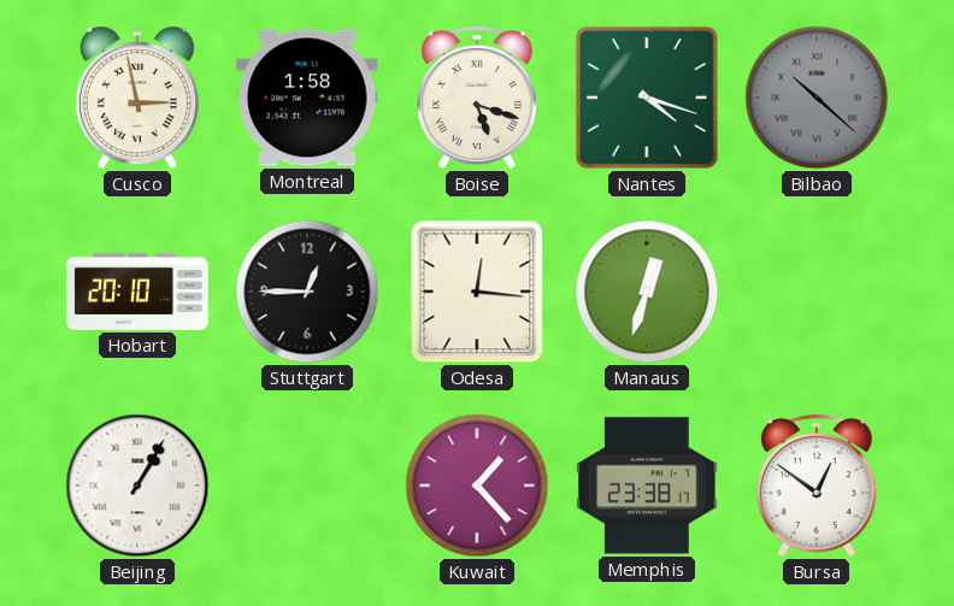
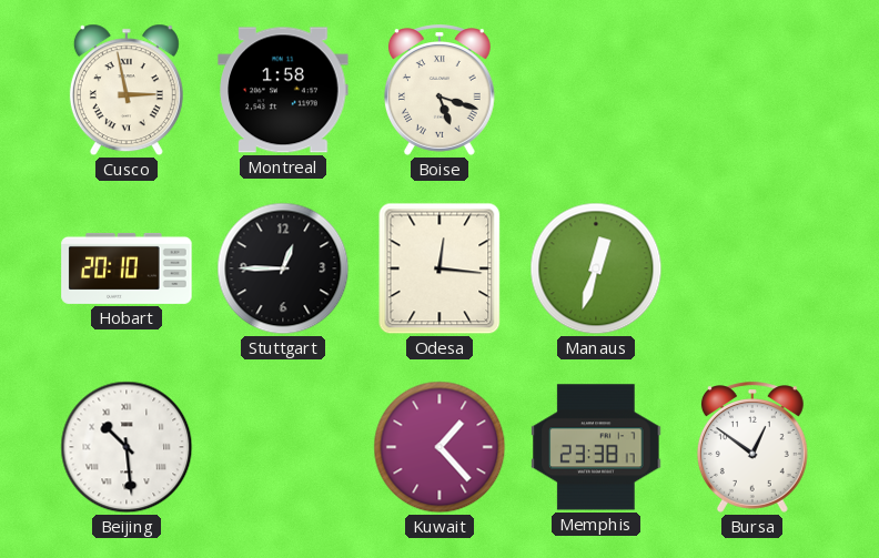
Nantes: 4:18 -> none (647, 98)
Bilbao: 10:22 -> none (817, 98)
Beijing: 1:05 -> 10:29 (127, 447)
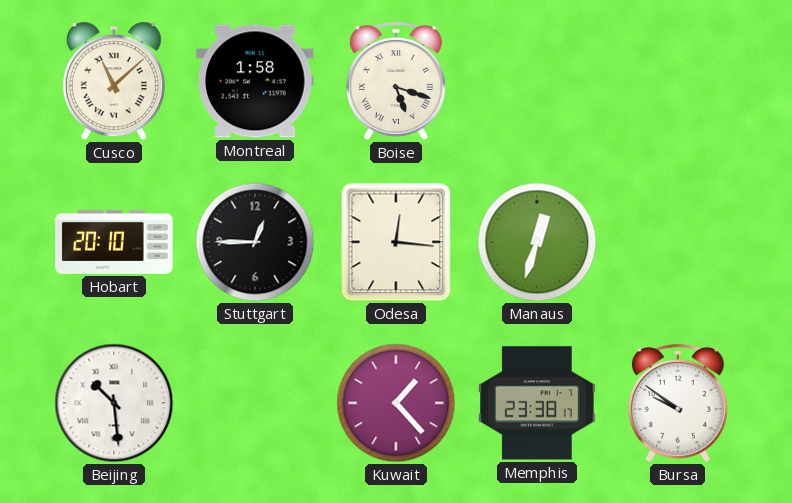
Cusco: 2:58 -> 11:08 (114, 81)
Bursa: 12:51 -> 9:51 (678, 403)
